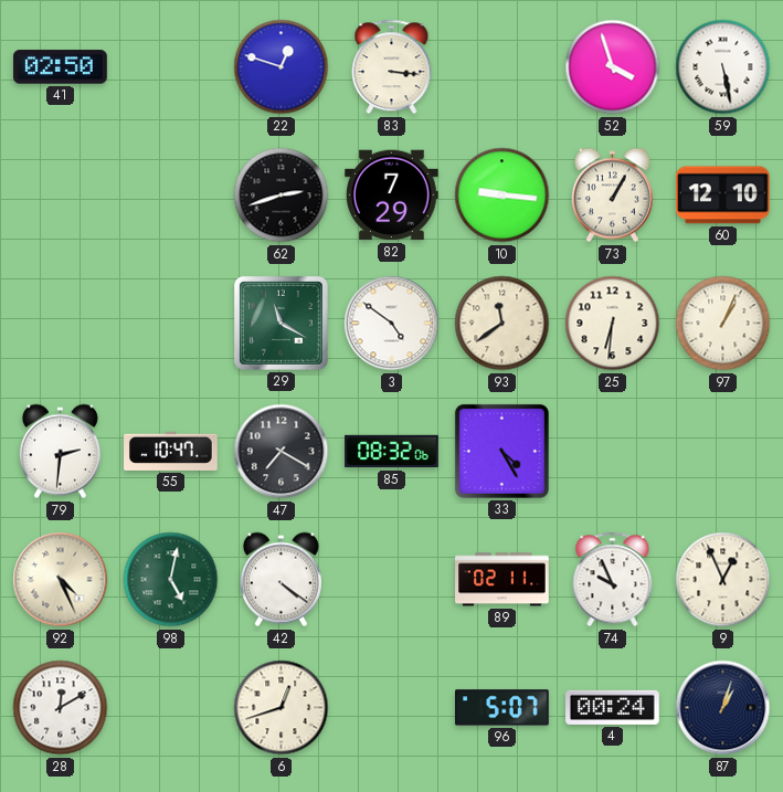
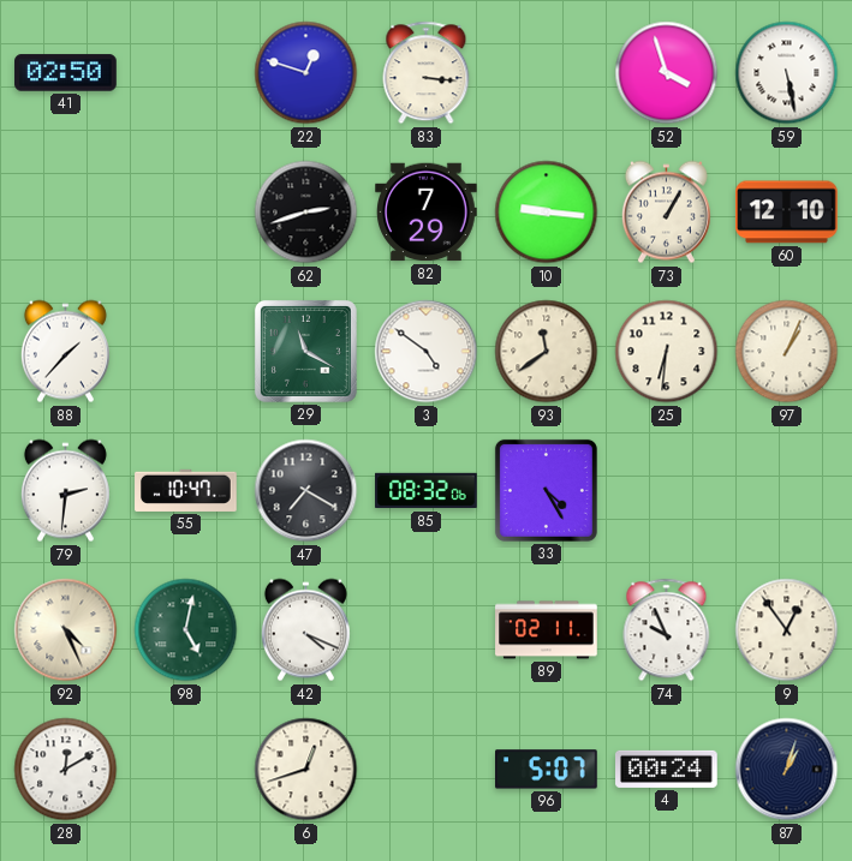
88: none -> 1:37 (65, 352)
42: 4:21 -> 4:19 (305, 630)
9: 12:56 -> 12:54 (787, 630)
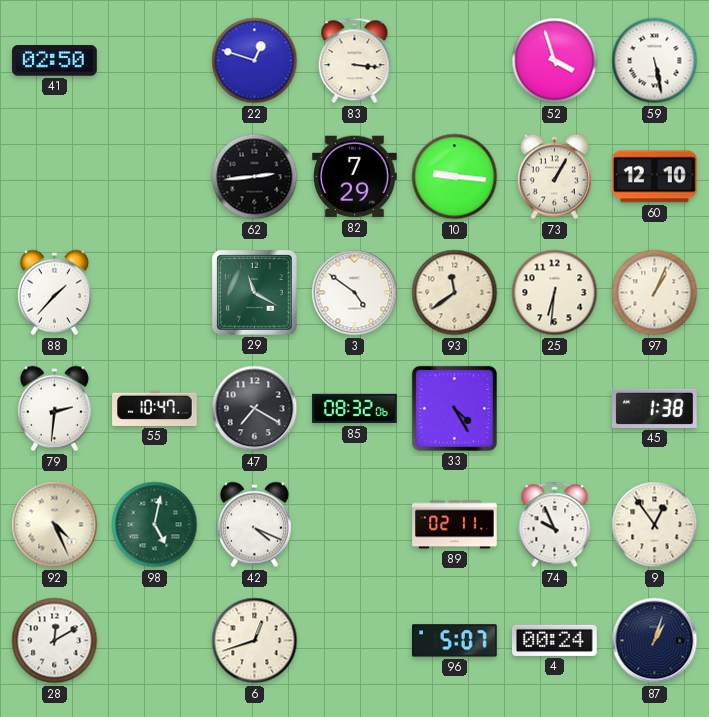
62: 2:42 -> 2:44 (255, 177)
45: none -> 1:38 (655, 408)
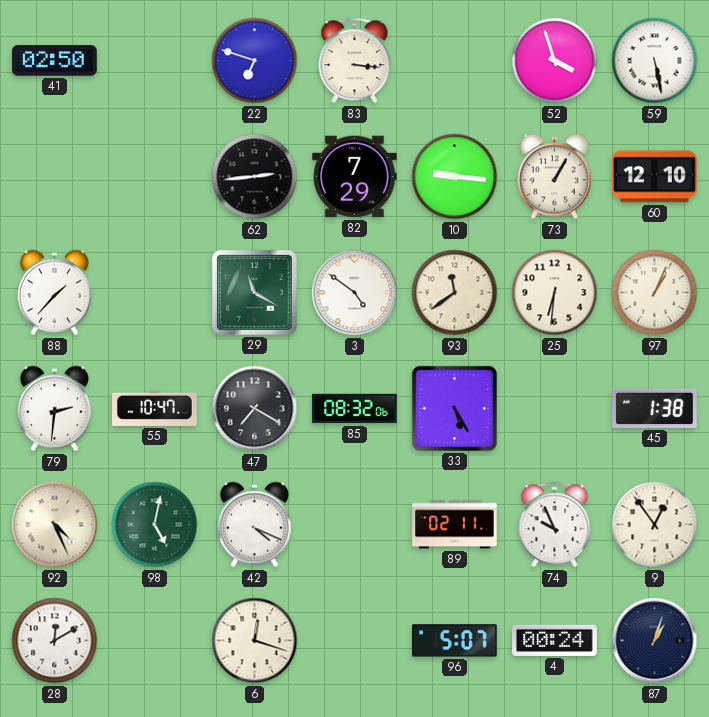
22: 12:48 -> 6:48 (255, 61)
33: 4:25 -> 5:25 (454, 408)
6: 12:42 -> 12:18 (255, 641)
